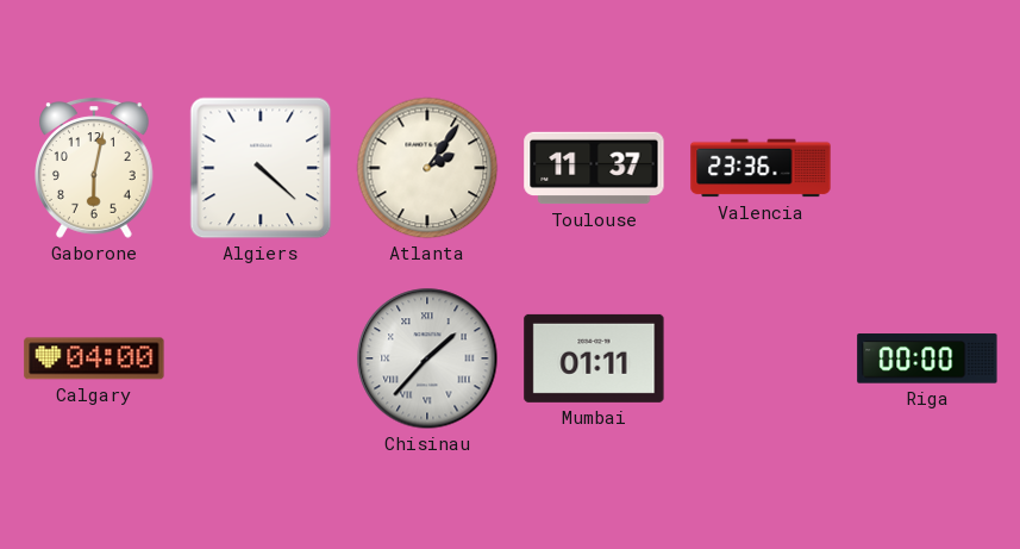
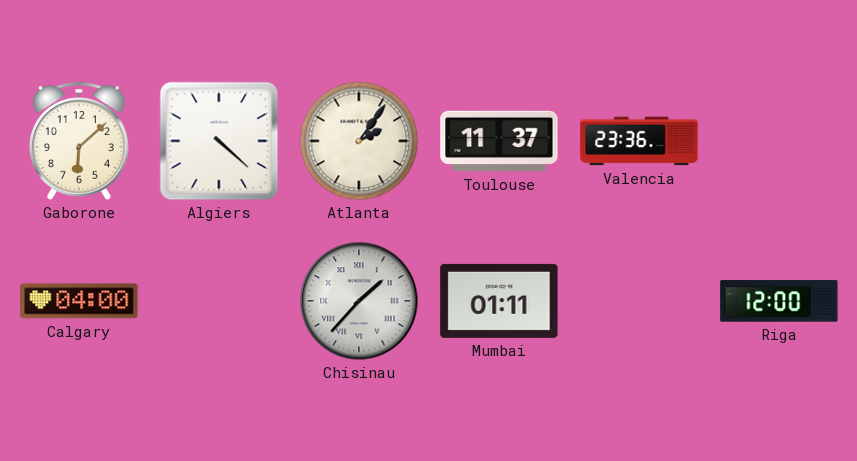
Gaborone: 6:02 -> 6:08 (80, 141)
Riga: 00:00 -> 12:00 (779, 301)
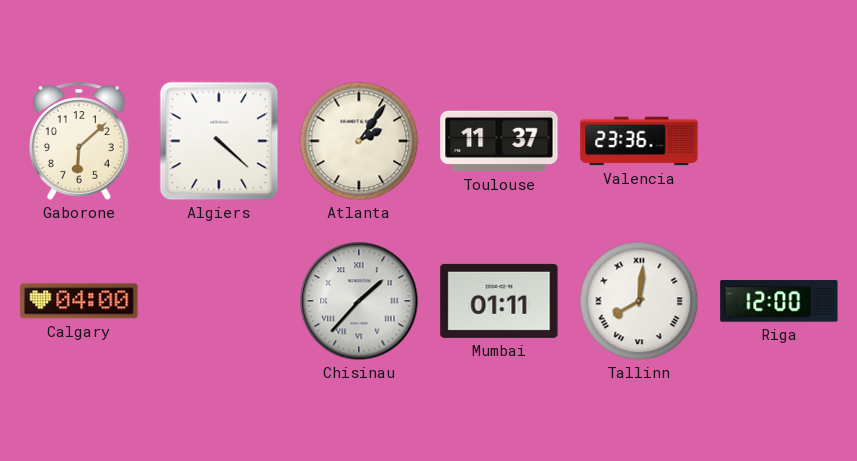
Tallinn: none -> 8:01 (639, 301)
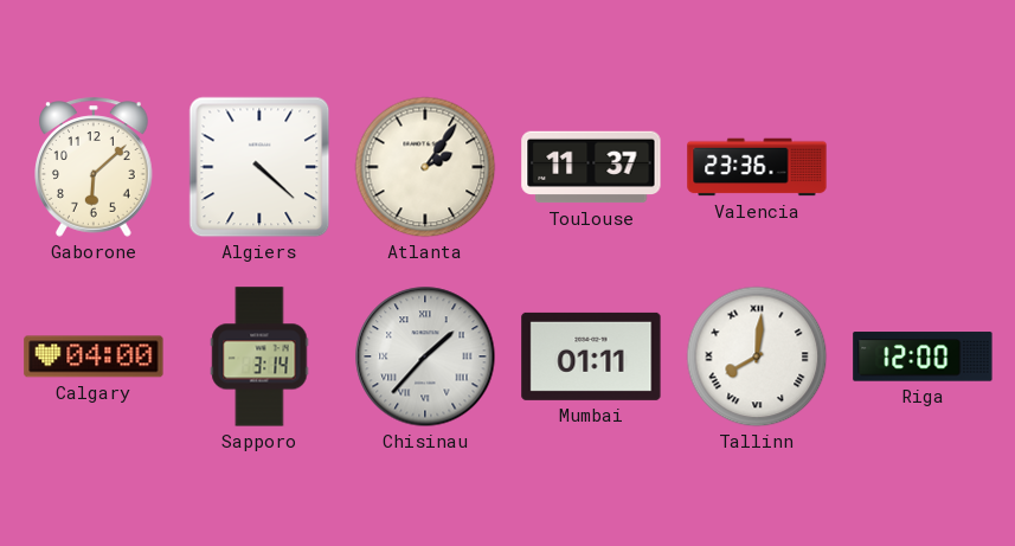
Sapporo: none -> 3:14 (259, 356)
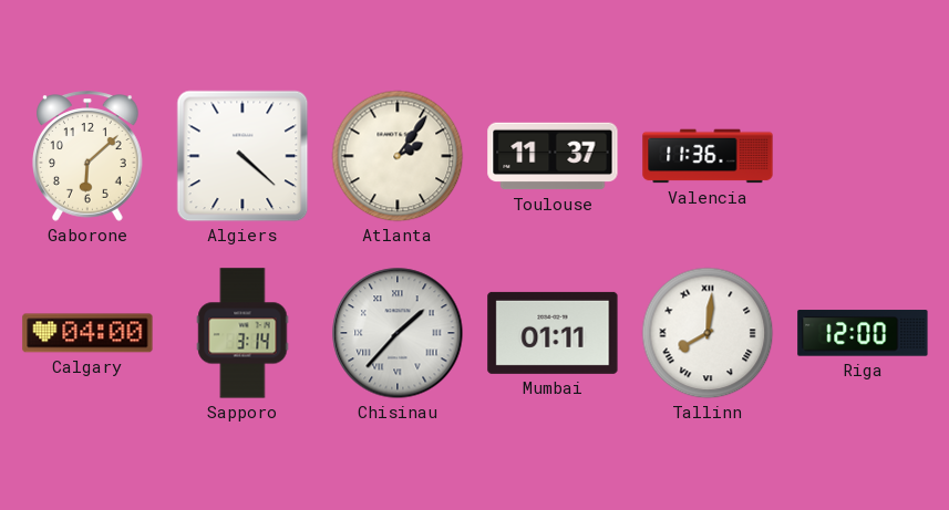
Valencia: 23:36 -> 11:36 (708, 156)
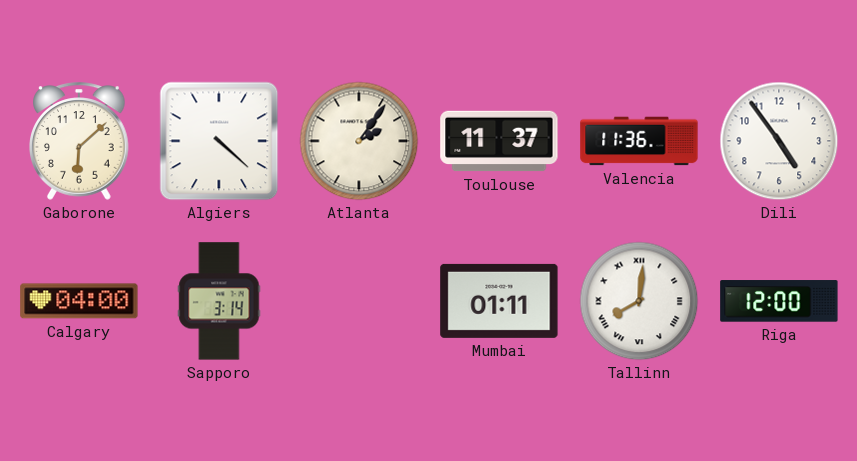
Dili: none -> 4:54 (779, 141)
Chisinau: 1:37 -> none (398, 333)
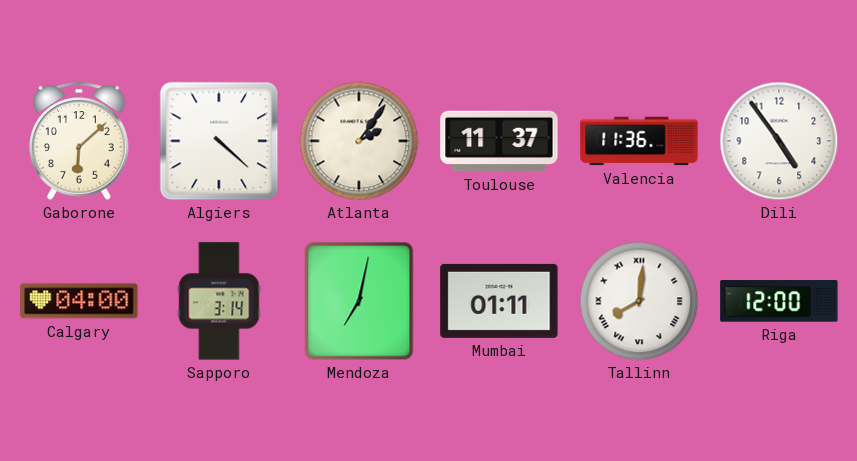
Mendoza: none -> 7:02 (359, 301)
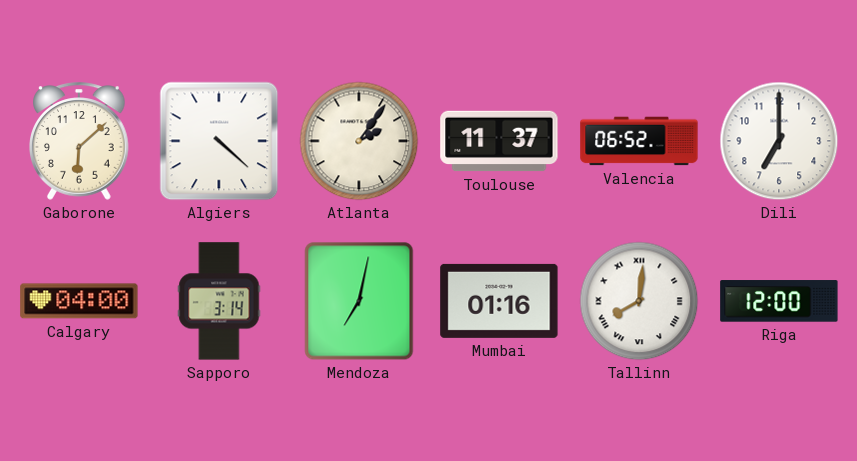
Valencia: 11:36 -> 06:52 (639, 141)
Dili: 4:54 -> 7:00 (779, 141)
Mumbai: 01:11 -> 01:16 (499, 301)
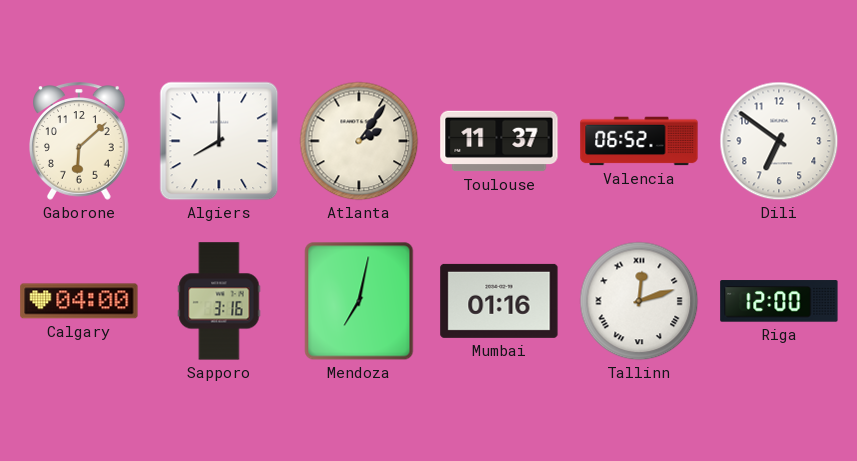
Algiers: 4:22 -> 8:00 (219, 141)
Dili: 7:00 -> 6:51 (779, 141)
Sapporo: 3:14 -> 3:16 (219, 301)
Tallinn: 8:01 -> 12:12 (639, 301)
